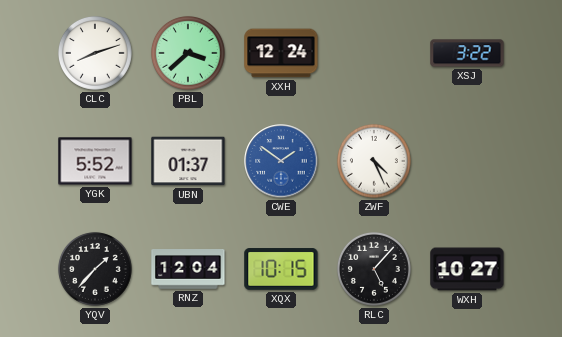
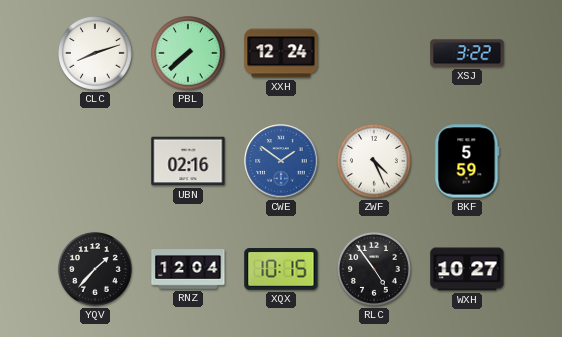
PBL: 3:38 -> 7:38 (188, 53)
YGK: 5:52 -> none (95, 161)
UBN: 01:37 -> 02:16 (188, 161)
BKF: none -> 5:59 (467, 161)
RLC: 5:07 -> 4:54 (374, 269)
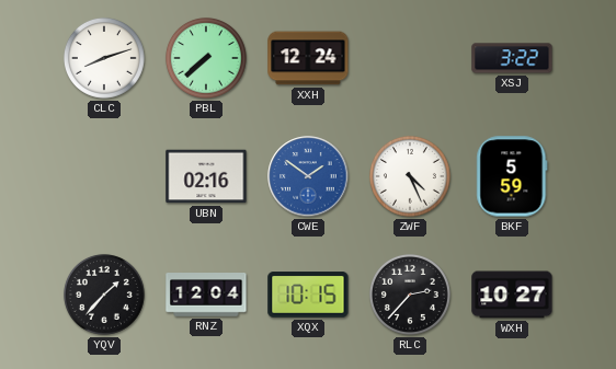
RLC: 4:54 -> 2:37 (410, 295)
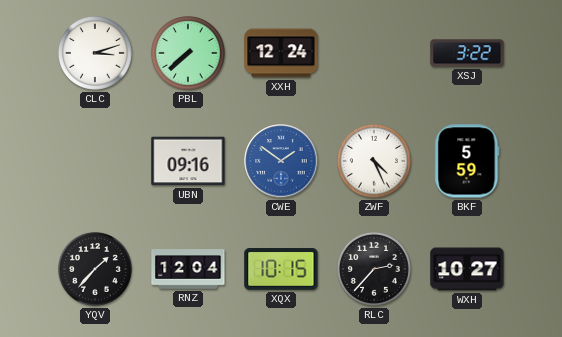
CLC: 8:12 -> 3:12 (95, 53)
UBN: 02:16 -> 09:16 (188, 161)
